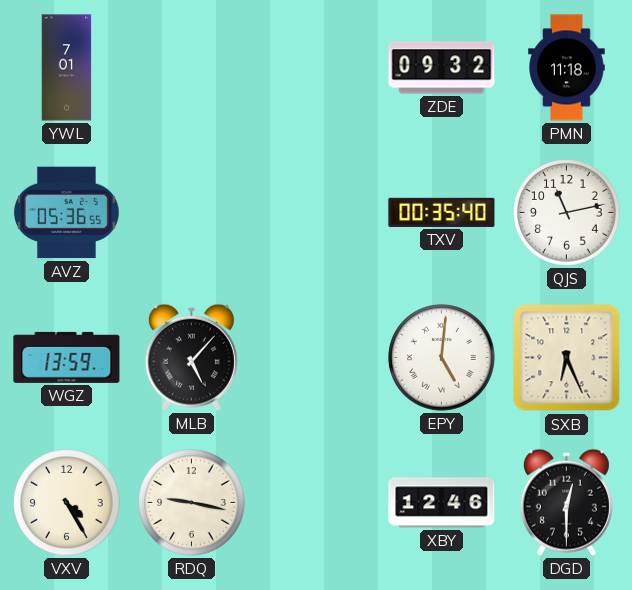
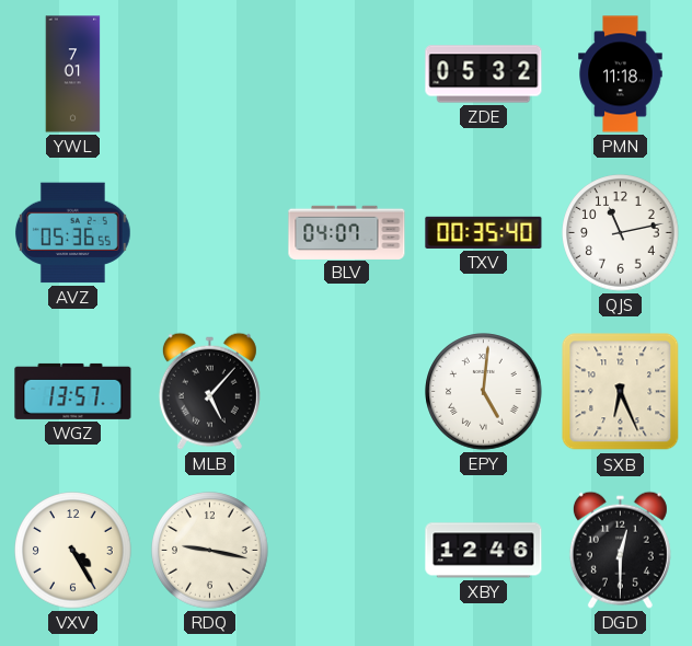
ZDE: 09:32 -> 05:32 (484, 74)
BLV: none -> 04:07 (347, 232)
WGZ: 13:59 -> 13:57 (73, 391)
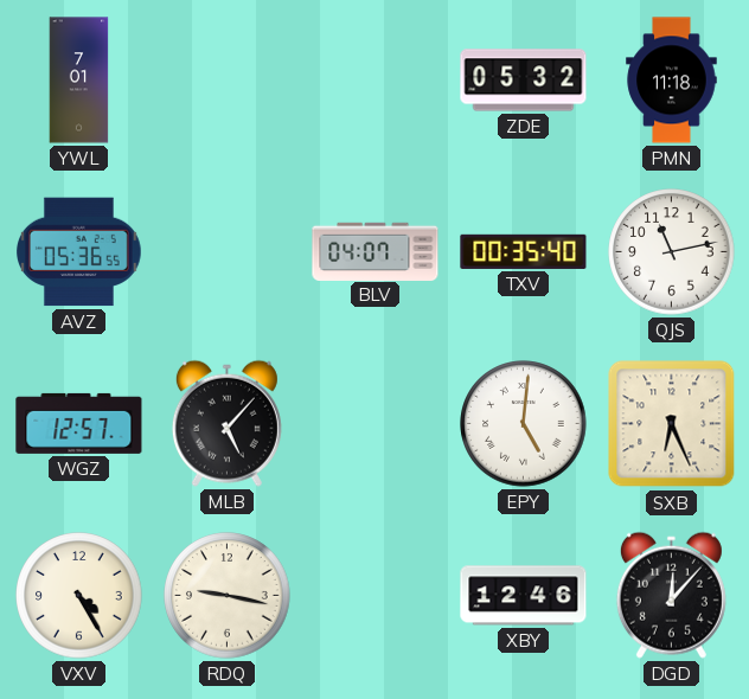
WGZ: 13:57 -> 12:57 (79, 423)
DGD: 12:30 -> 12:07 (671, 595)
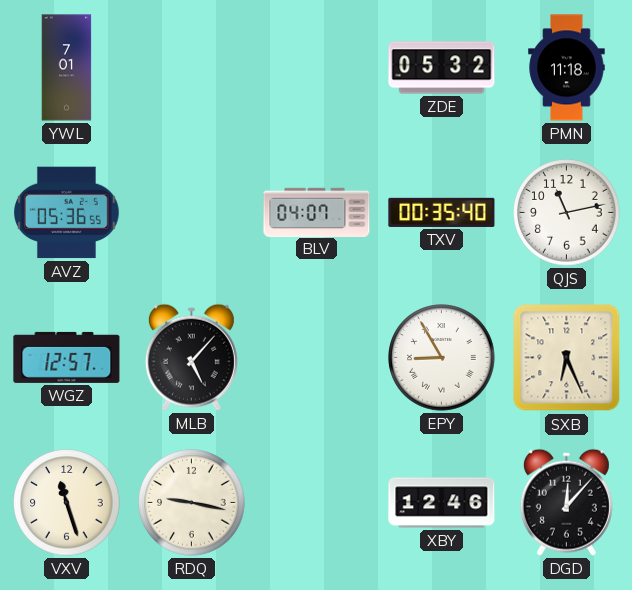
EPY: 5:01 -> 8:55 (442, 358)
VXV: 4:25 -> 11:27 (67, 503)
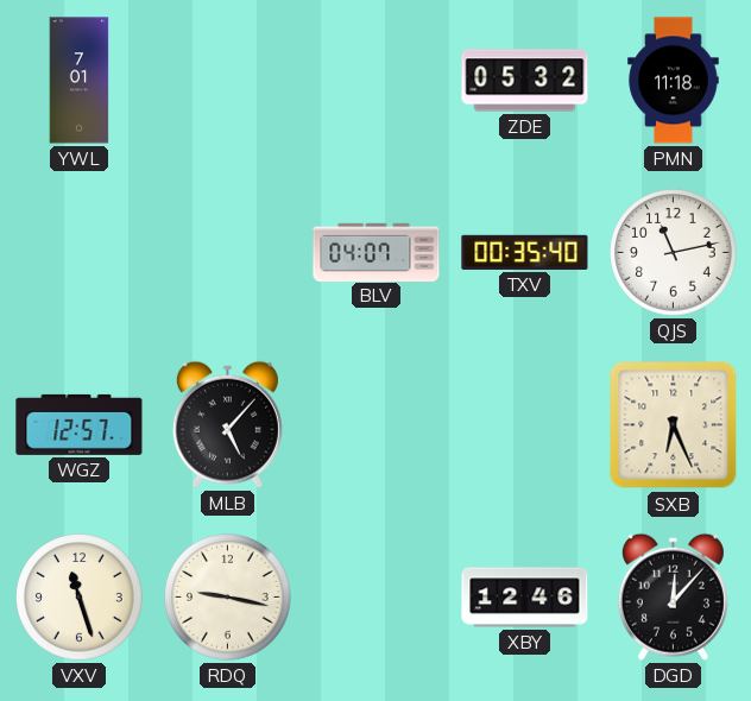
AVZ: 05:36 -> none (67, 213)
EPY: 8:55 -> none (442, 358)
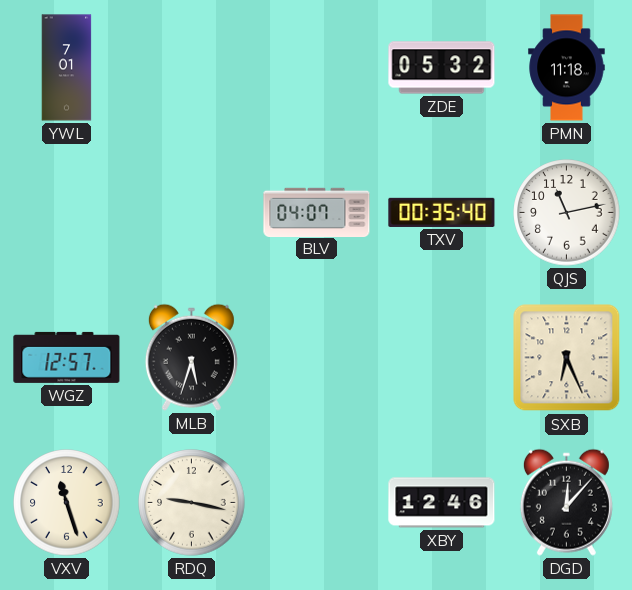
MLB: 5:07 -> 5:33 (191, 357)
